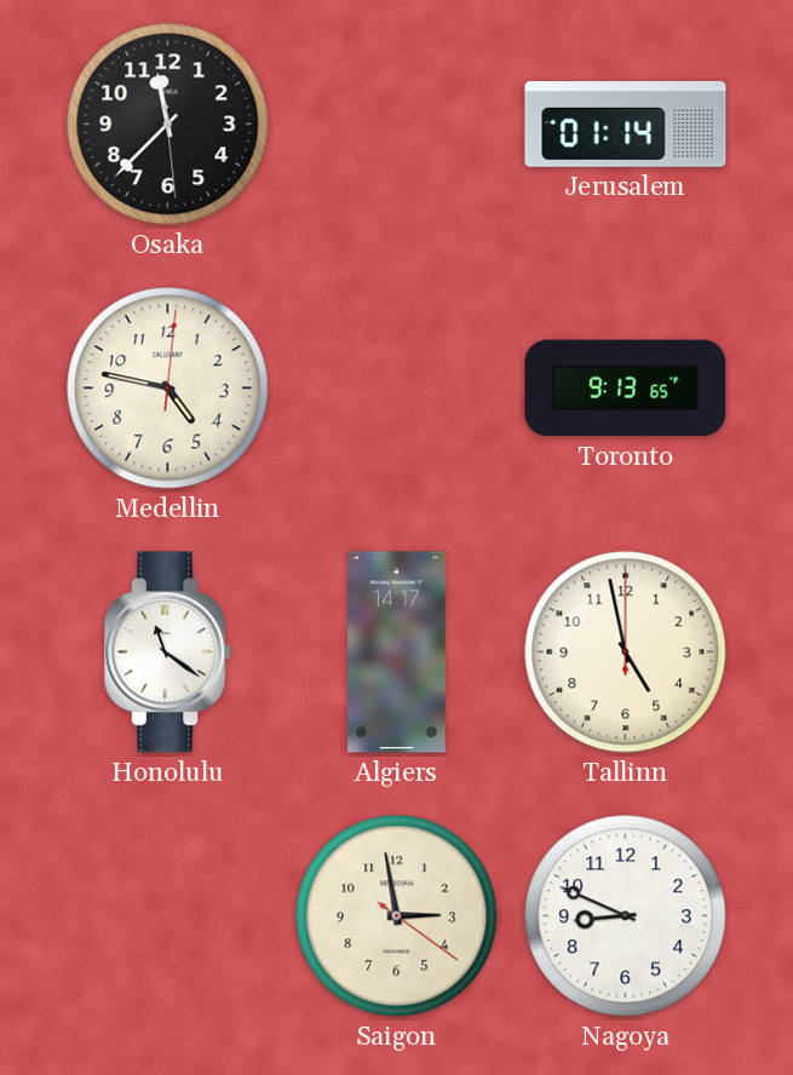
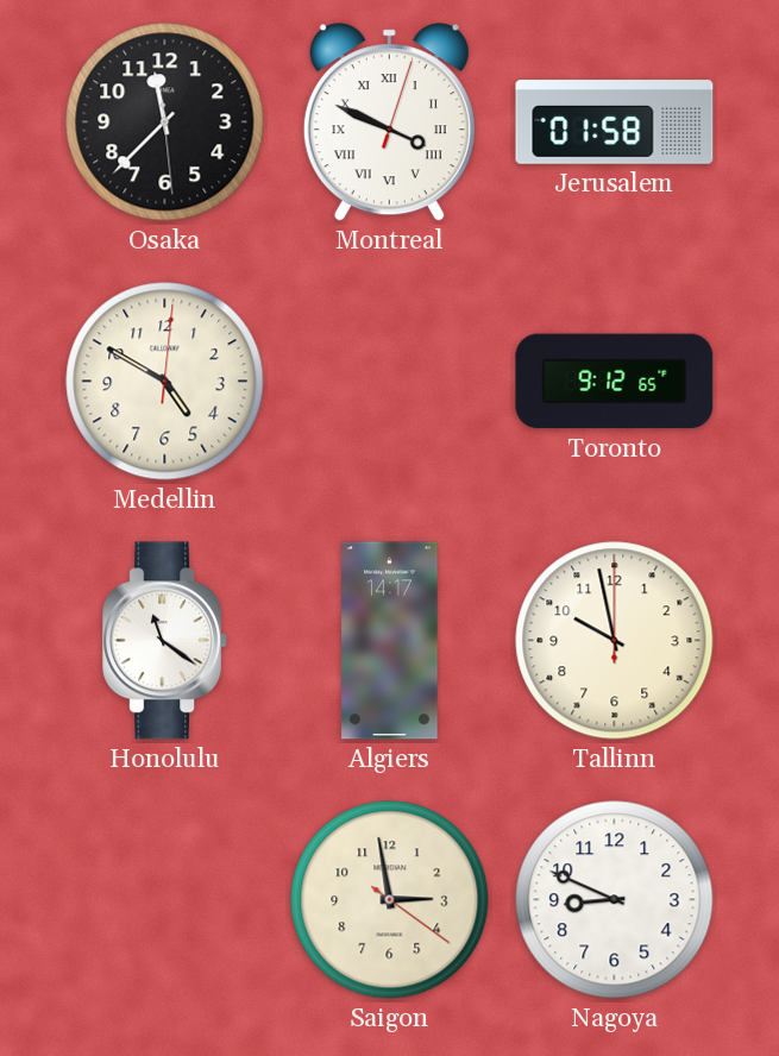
Montreal: none -> 3:49 (389, 122)
Jerusalem: 01:14 -> 01:58 (615, 122)
Medellin: 4:47 -> 4:50 (165, 382)
Toronto: 9:13 -> 9:12 (615, 382)
Tallinn: 4:58 -> 9:58 (615, 641)
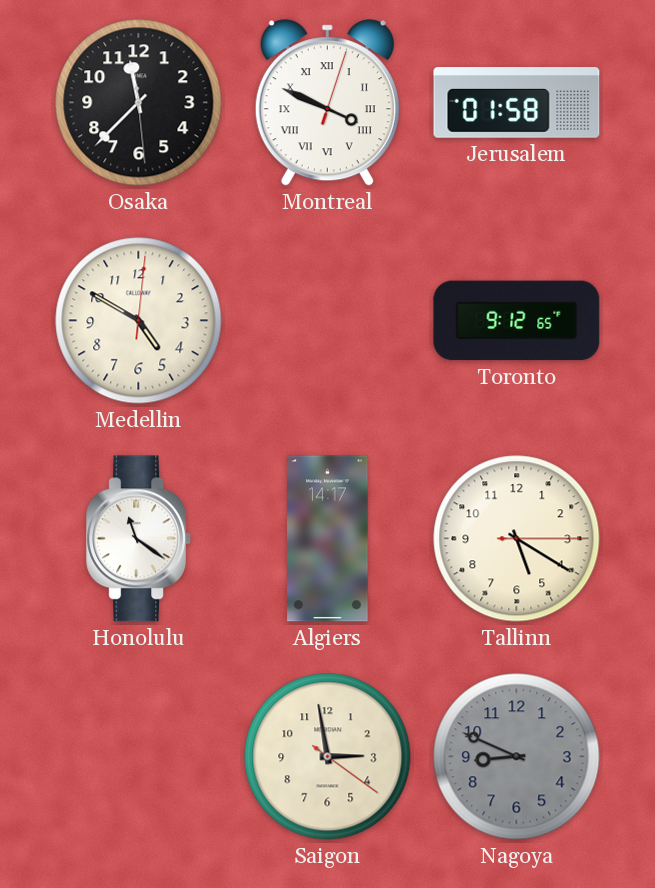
Tallinn: 9:58 -> 5:20 (517, 539)
Nagoya dial: white -> grey (517, 757)
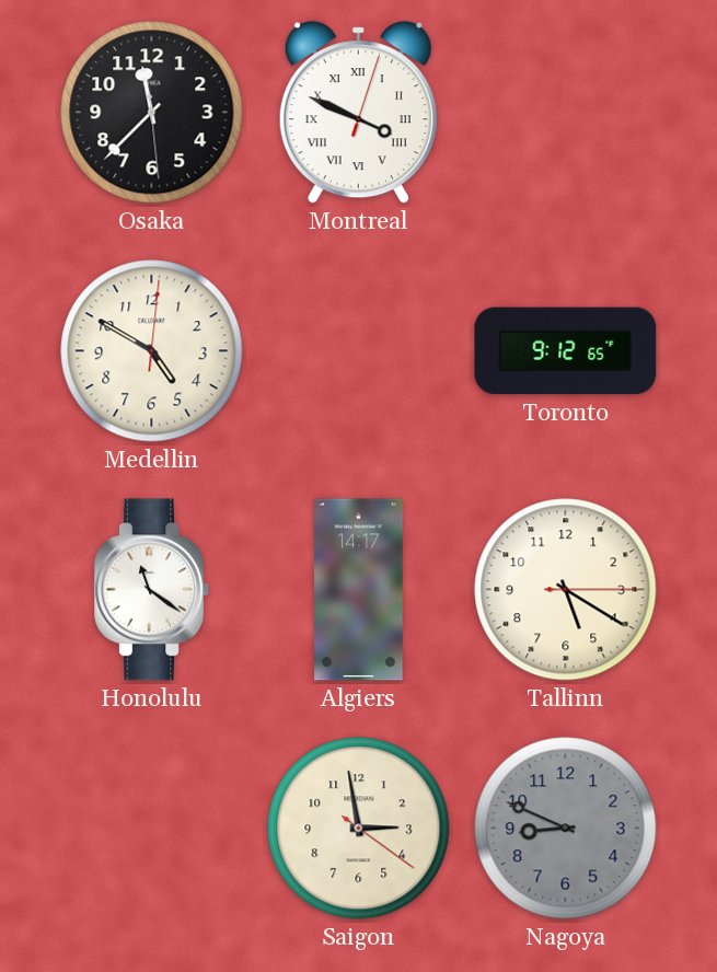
Jerusalem: 01:58 -> none (517, 103)
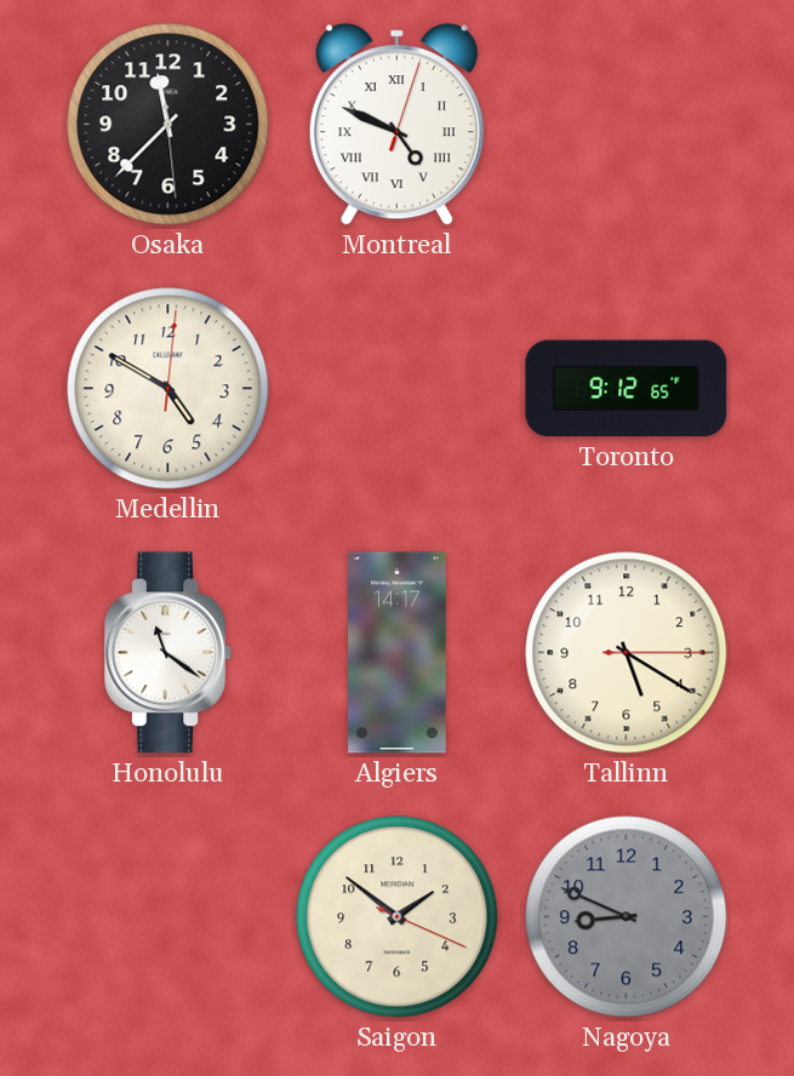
Montreal: 3:49 -> 4:49 (396, 125)
Saigon: 2:58 -> 1:51 (398, 917)
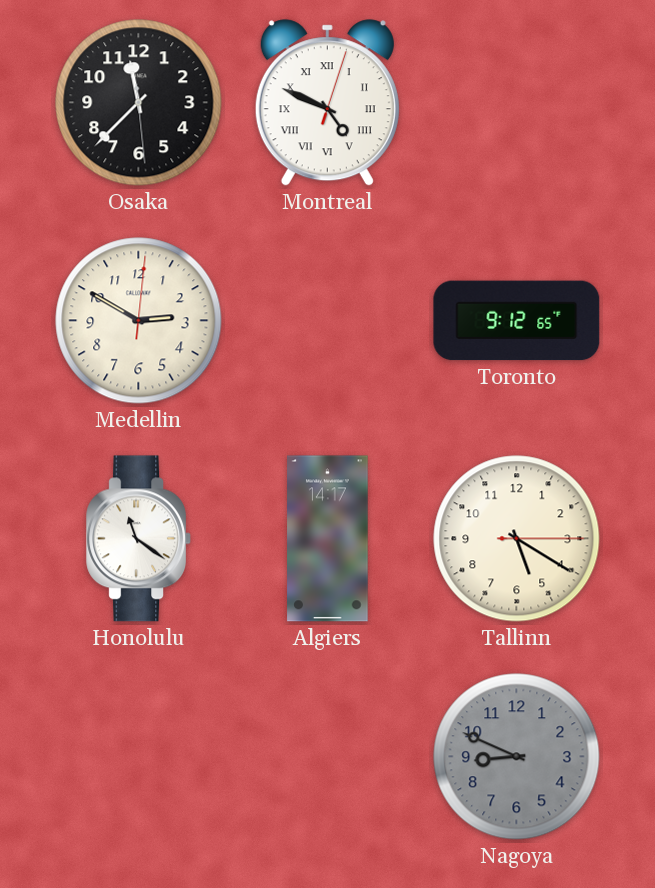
Medellin: 4:50 -> 2:50 (139, 321)
Saigon: 1:51 -> none (398, 917)
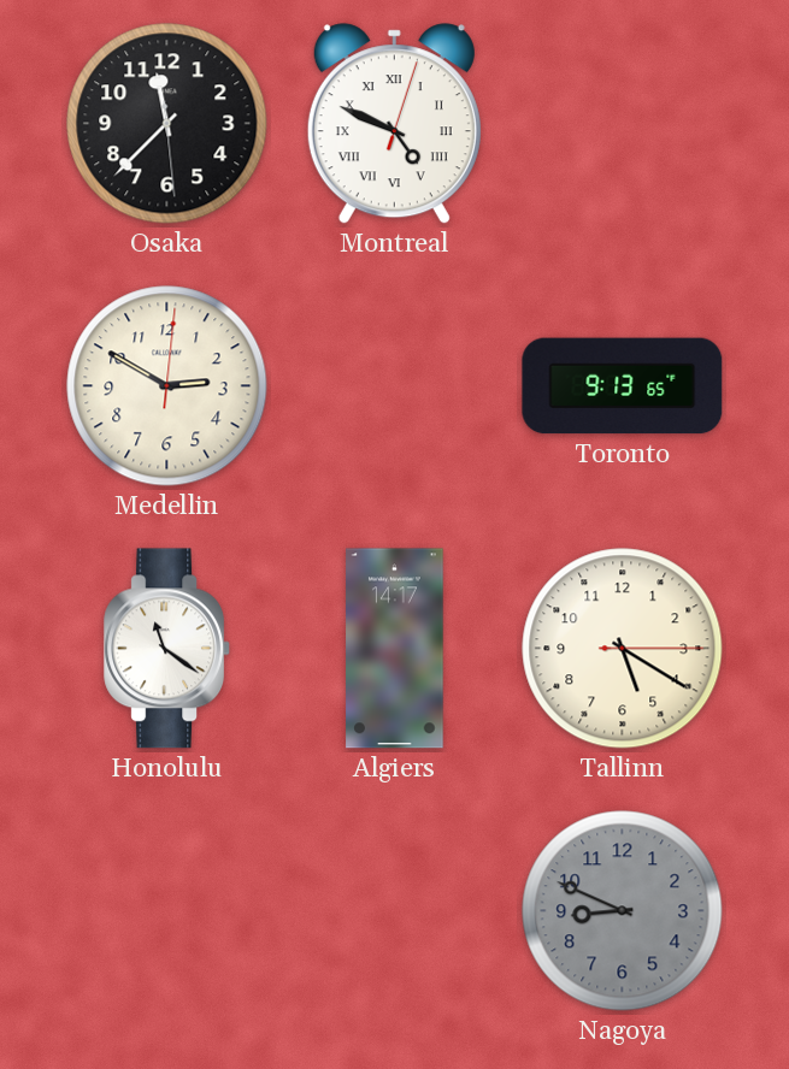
Toronto: 9:12 -> 9:13 (623, 386)
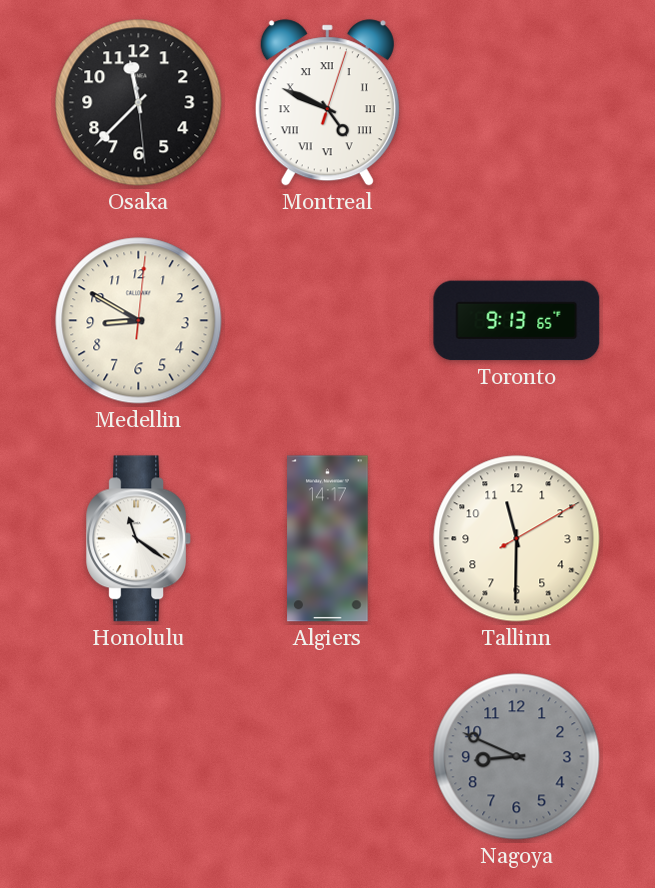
Medellin: 2:50 -> 8:50 (139, 321)
Tallinn: 5:20 -> 11:30 (517, 539)
